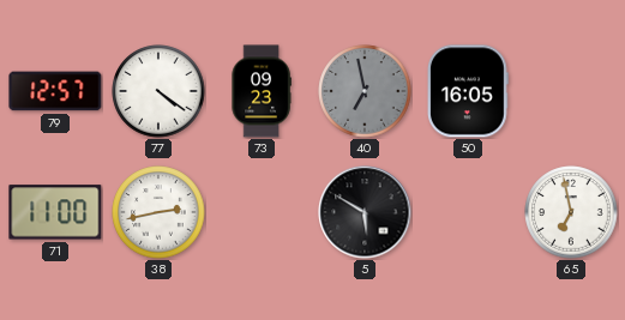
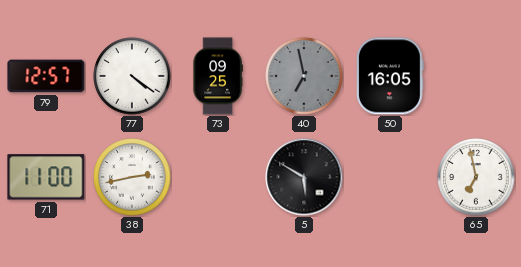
73: 09:23 -> 09:25 (218, 76)
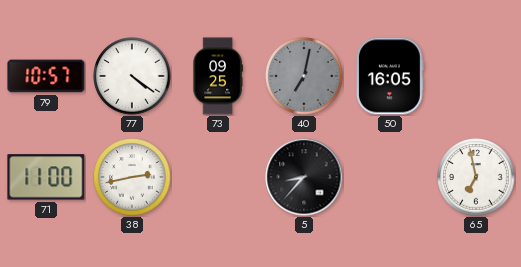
79: 12:57 -> 10:57 (46, 76)
40: 6:58 -> 7:02 (304, 76)
5: 5:50 -> 8:37 (304, 177)
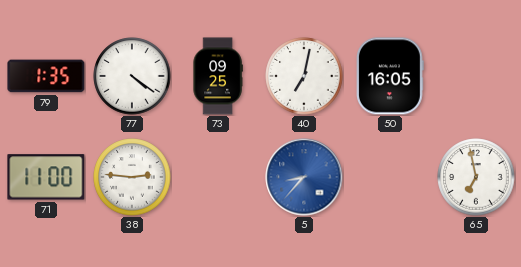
79: 10:57 -> 1:35 (46, 76)
40 dial: grey -> white (304, 76)
38: 2:43 -> 2:46 (132, 177)
5 dial: black -> blue (304, 177)
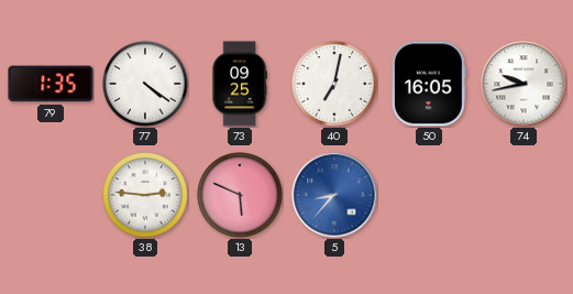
74: none -> 9:43 (524, 84)
71: 11:00 -> none (46, 177)
13: none -> 5:49 (240, 195)
65: 6:58 -> none (476, 177)
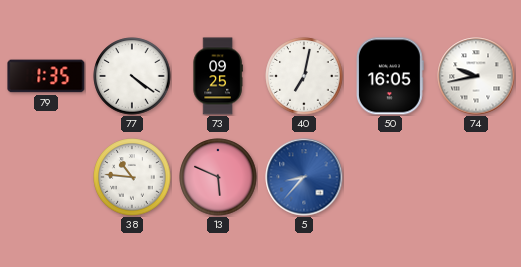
38: 2:46 -> 10:46 (132, 177)
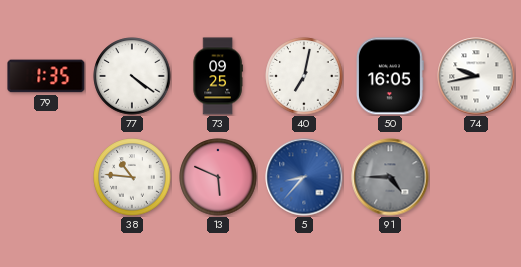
91: none -> 4:45 (390, 177)
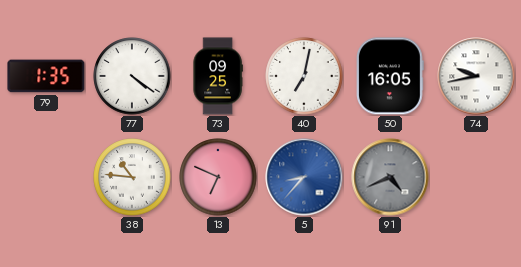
13: 5:49 -> 6:49 (218, 177)
91: 4:45 -> 4:41 (390, 177)
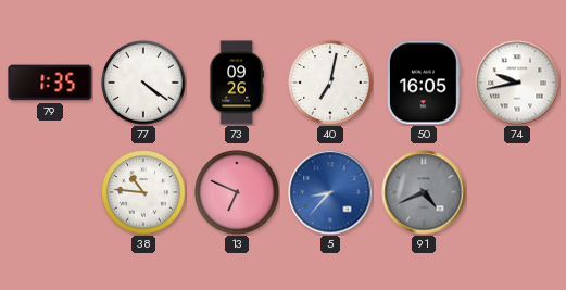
73: 09:25 -> 09:26 (237, 83)
